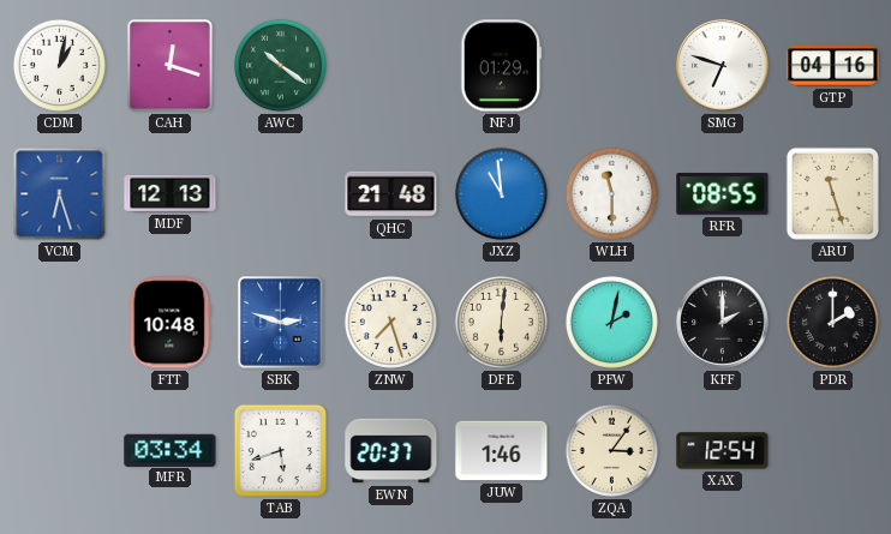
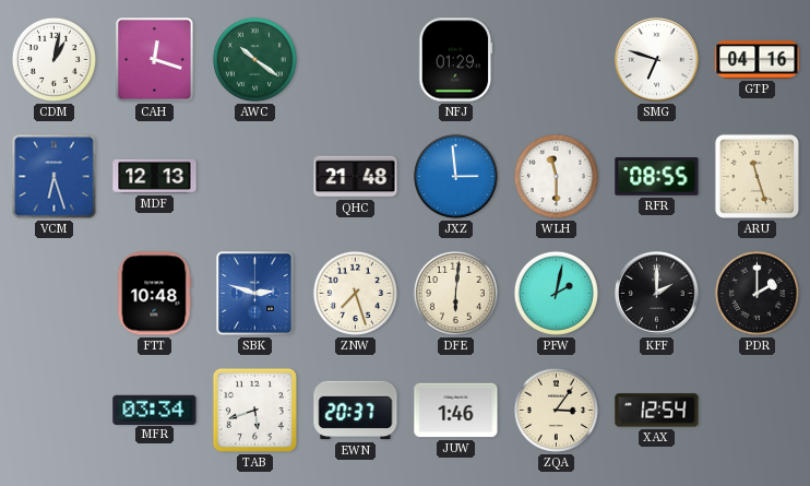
JXZ: 10:59 -> 2:59 (455, 176)
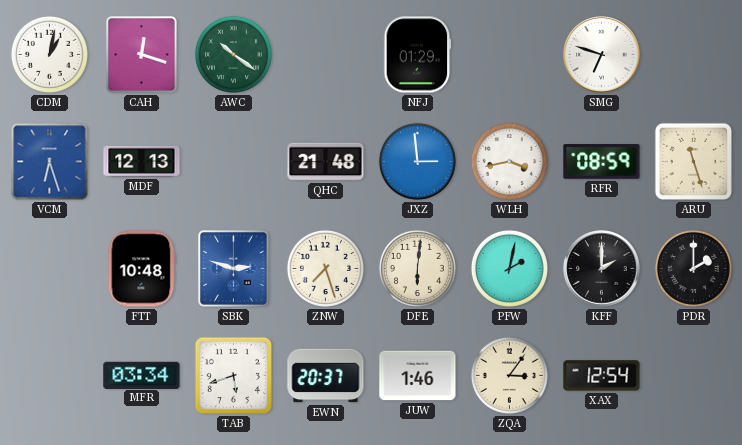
GTP: 04:16 -> none (758, 60)
WLH: 11:30 -> 3:43 (509, 161)
RFR: 08:55 -> 08:59 (602, 162)
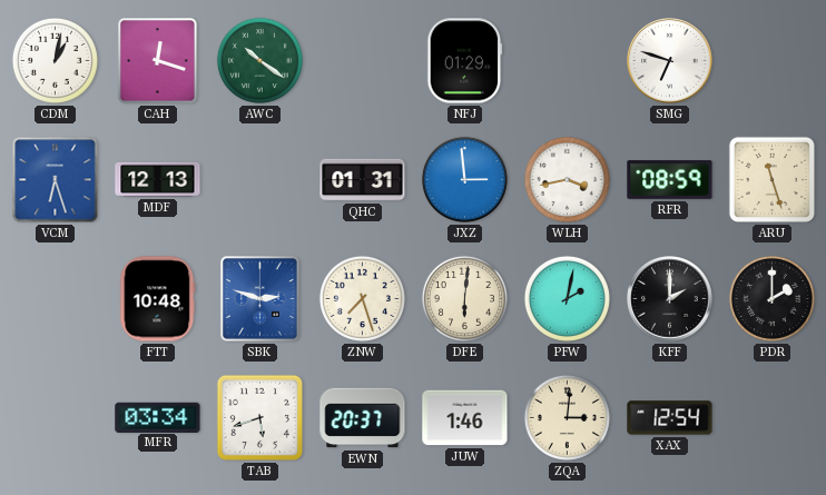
QHC: 21:48 -> 01:31 (363, 180)
ZQA: 3:06 -> 3:01 (567, 417)
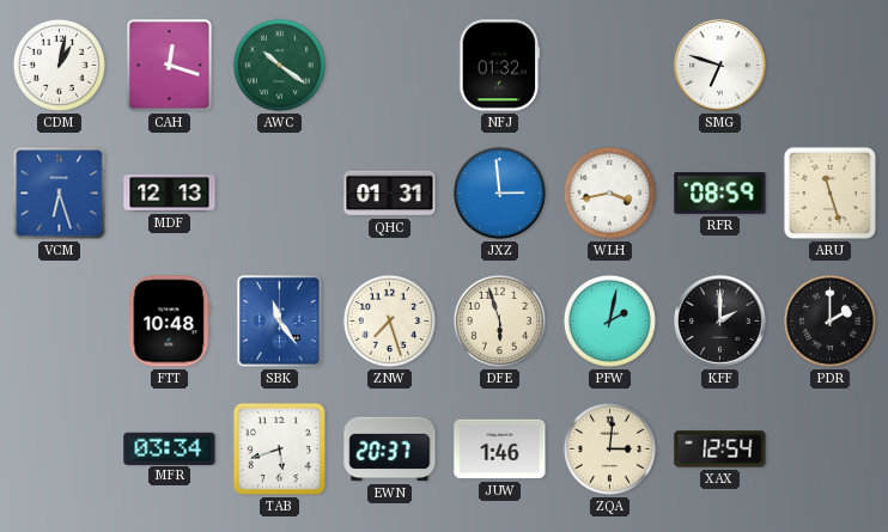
NFJ: 01:29 -> 01:32 (500, 66)
SBK: 2:48 -> 11:24 (280, 322)
DFE: 6:01 -> 5:57 (499, 320)
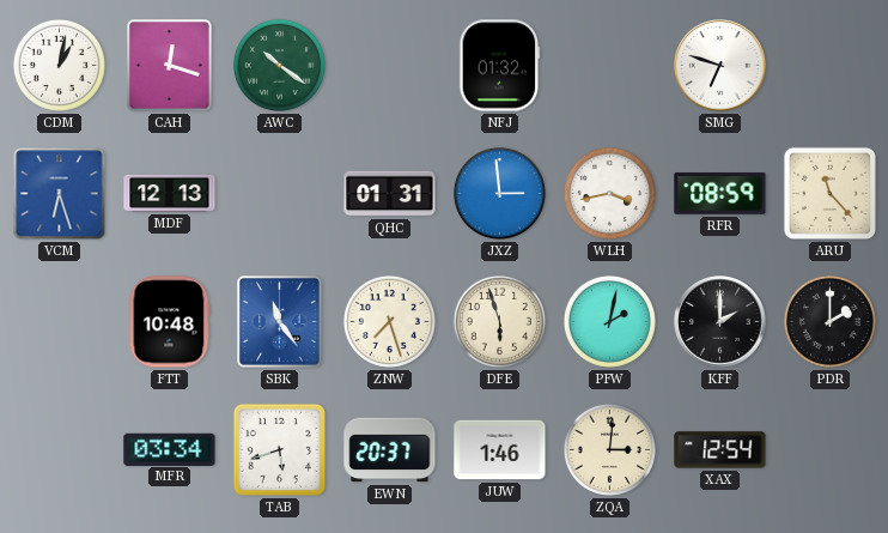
ARU: 11:27 -> 11:23 (829, 193)
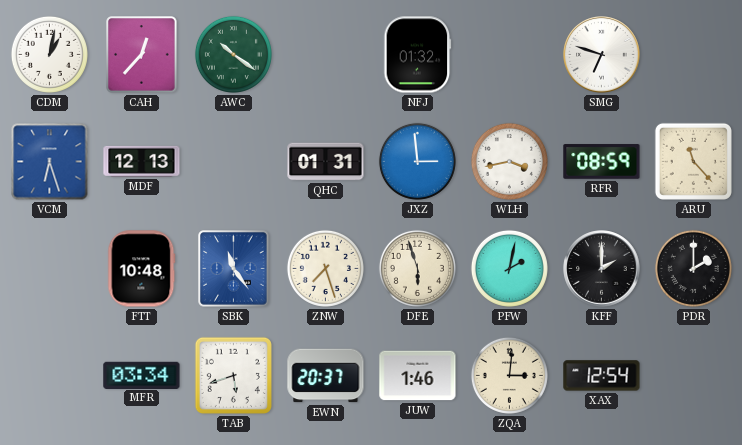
CAH: 12:18 -> 12:37 (142, 55)
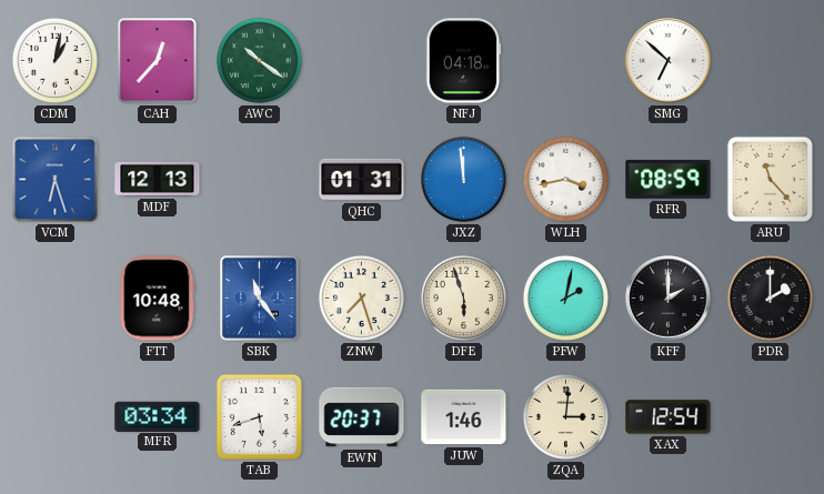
NFJ: 01:32 -> 04:18 (464, 61)
SMG: 6:48 -> 6:52 (669, 61)
JXZ: 2:59 -> 11:59 (463, 179)
